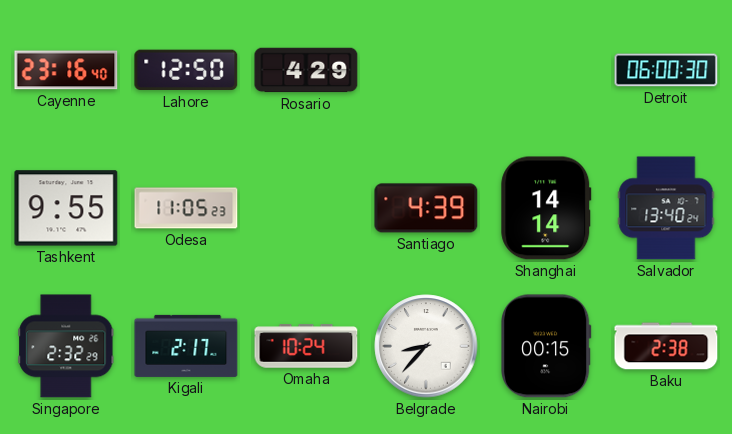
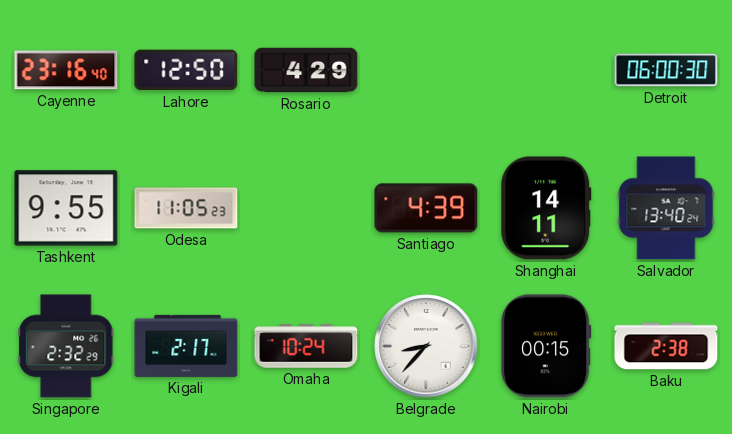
Shanghai: 14:14 -> 14:11 (546, 208)
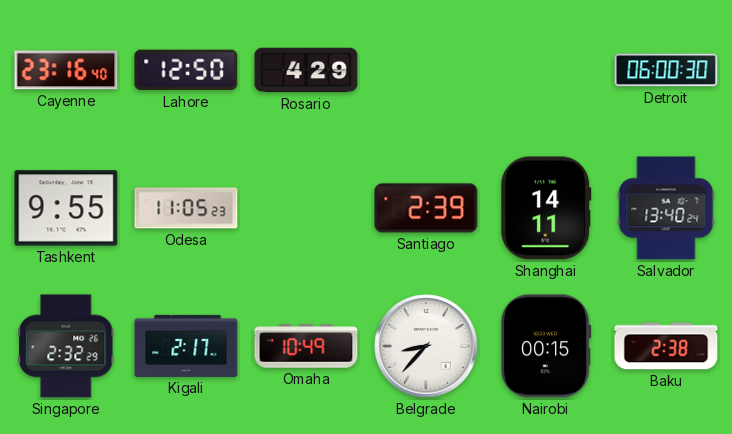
Santiago: 4:39 -> 2:39 (426, 208)
Omaha: 10:24 -> 10:49 (306, 346)
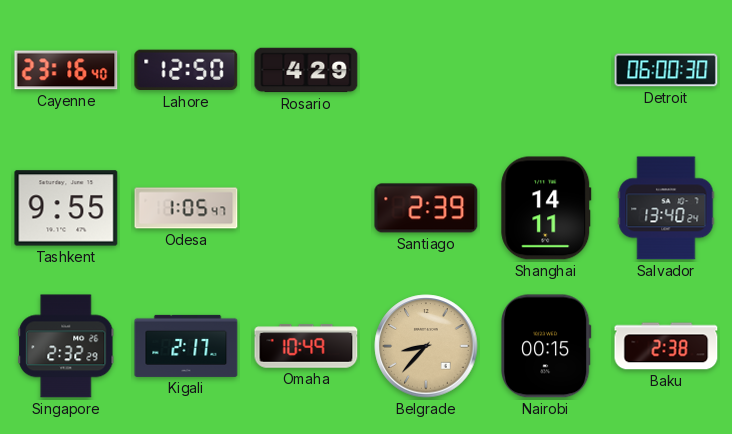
Odesa: 11:05 -> 1:05 (186, 208)
Belgrade dial: white -> champagne (426, 346)
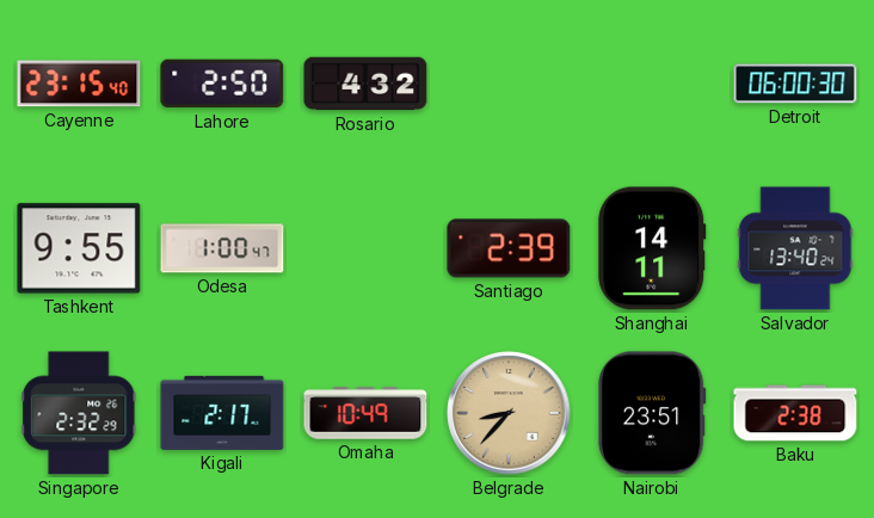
Cayenne: 23:16 -> 23:15 (79, 84)
Lahore: 12:50 -> 2:50 (222, 84)
Rosario: 4:29 -> 4:32 (365, 84)
Odesa: 1:05 -> 1:00 (222, 248)
Nairobi: 00:15 -> 23:51 (653, 413)
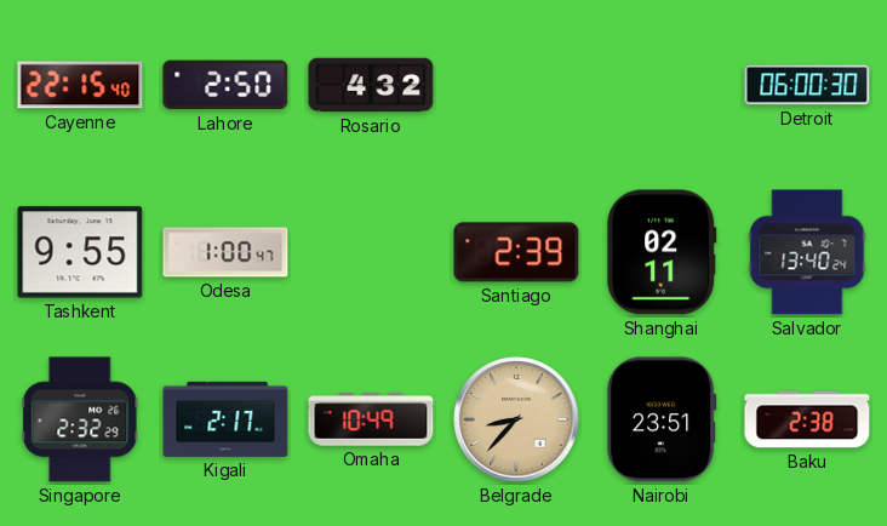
Cayenne: 23:15 -> 22:15 (80, 85)
Shanghai: 14:11 -> 02:11 (662, 252)
